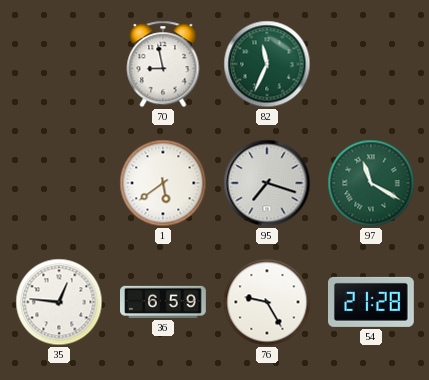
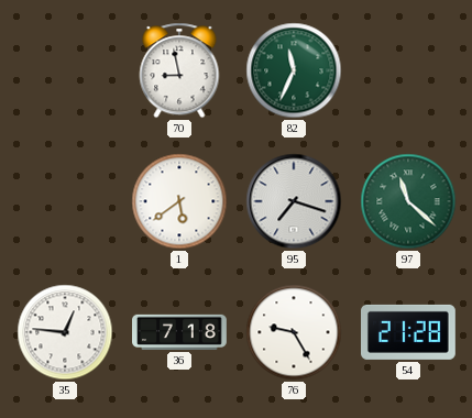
97: 11:20 -> 11:22 (408, 201)
36: 6:59 -> 7:18 (180, 332)
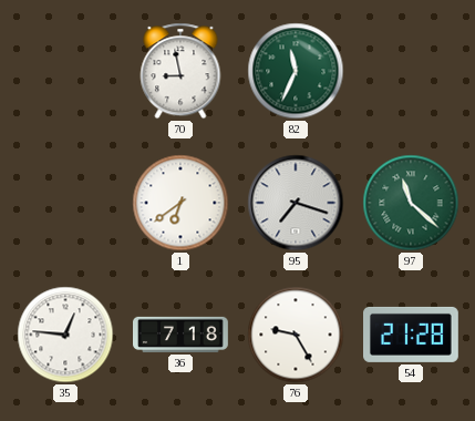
1: 5:39 -> 6:39 (180, 203)
